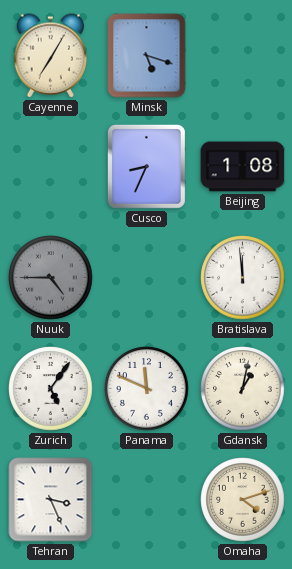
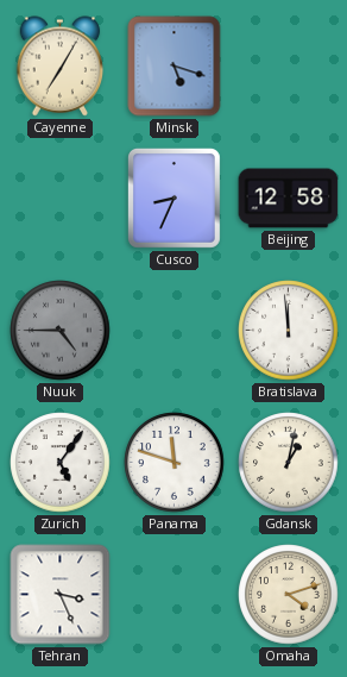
Beijing: 1:08 -> 12:58 (289, 199)
Panama: 11:49 -> 11:48 (175, 463)
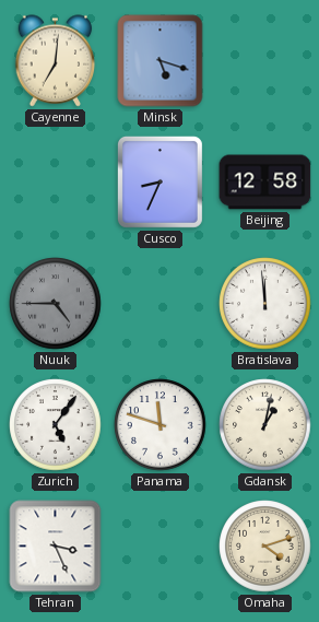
Cayenne: 7:05 -> 7:01 (56, 61)
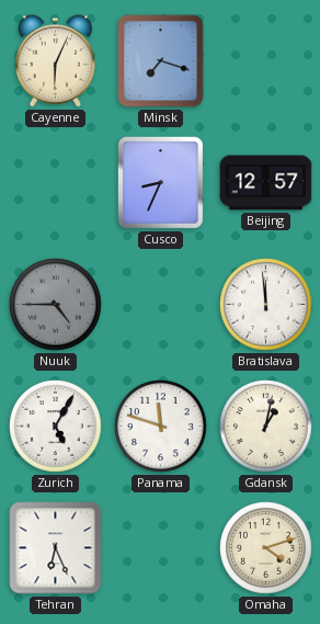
Cayenne: 7:01 -> 6:04 (56, 61)
Minsk: 5:18 -> 7:18 (161, 61)
Beijing: 12:58 -> 12:57 (266, 183)
Zurich: 5:06 -> 5:05 (56, 427)
Tehran: 3:26 -> 6:26 (56, 548)
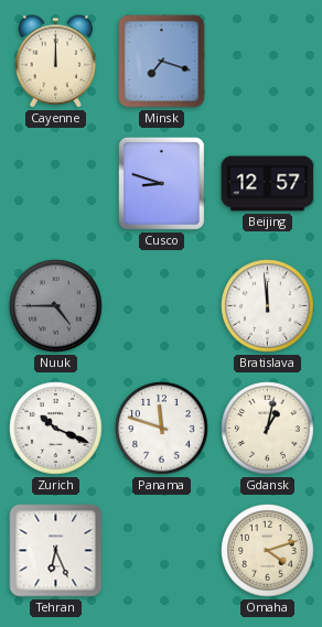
Cayenne: 6:04 -> 12:00 (56, 62)
Cusco: 8:34 -> 8:48 (161, 183)
Zurich: 5:05 -> 10:19 (56, 429)
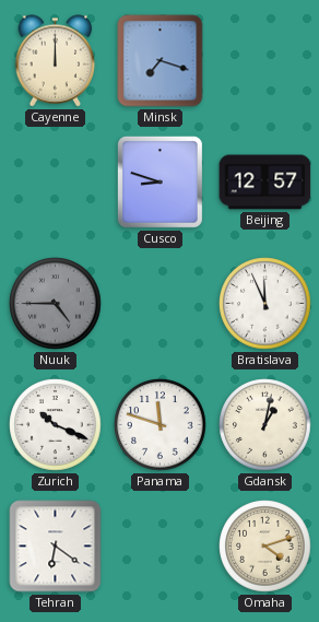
Bratislava: 11:59 -> 11:56 (265, 304)
Tehran: 6:26 -> 6:21 (56, 547)
